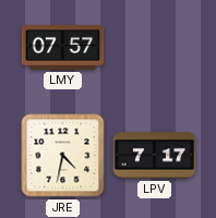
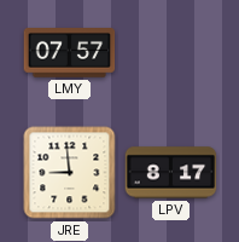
JRE: 4:32 -> 8:59 (70, 173)
LPV: 7:17 -> 8:17 (171, 173)
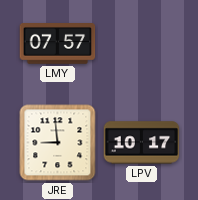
LPV: 8:17 -> 10:17 (142, 143)
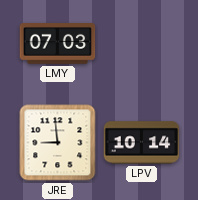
LMY: 07:57 -> 07:03 (58, 44)
LPV: 10:17 -> 10:14 (142, 143)
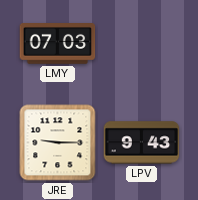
JRE: 8:59 -> 9:15 (58, 143)
LPV: 10:14 -> 9:43 (142, 143)
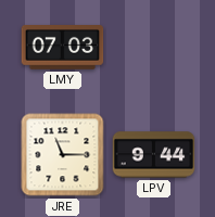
JRE: 9:15 -> 11:15 (63, 155)
LPV: 9:43 -> 9:44 (154, 155)
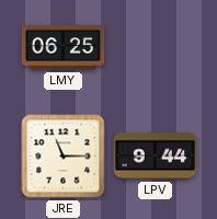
LMY: 07:03 -> 06:25 (64, 48)
